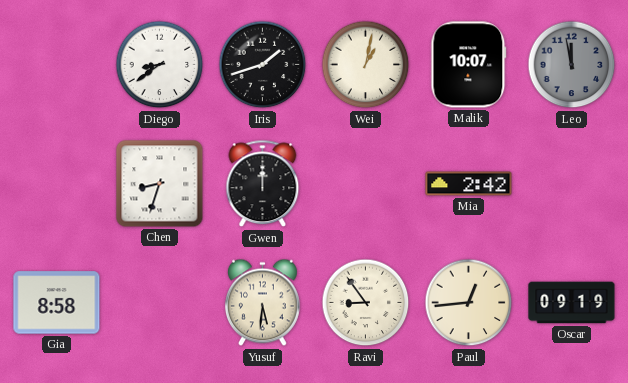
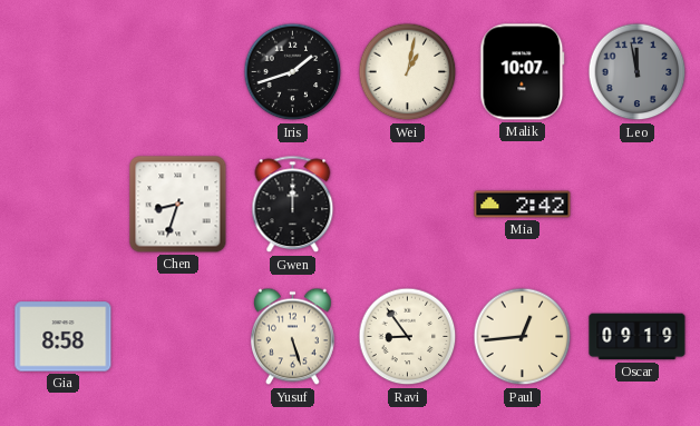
Diego: 8:39 -> none (160, 65)
Yusuf: 5:31 -> 5:27 (292, 337)
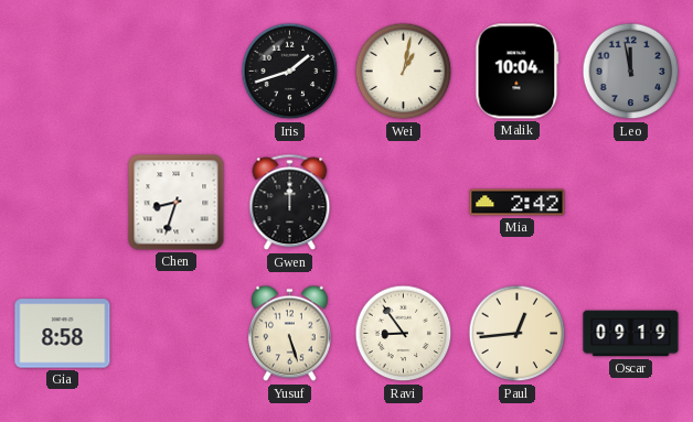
Malik: 10:07 -> 10:04 (518, 72)
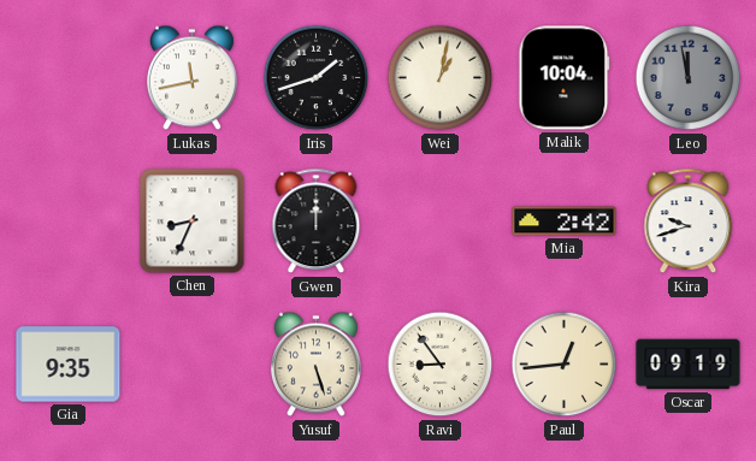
Lukas: none -> 11:43 (191, 78)
Chen: 8:33 -> 8:34 (193, 221)
Kira: none -> 9:42 (689, 221)
Gia: 8:58 -> 9:35 (69, 365)
